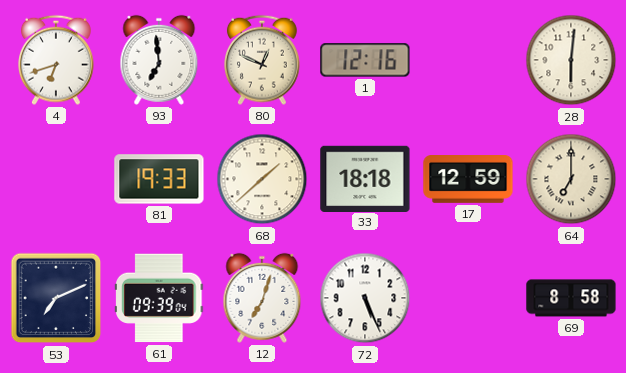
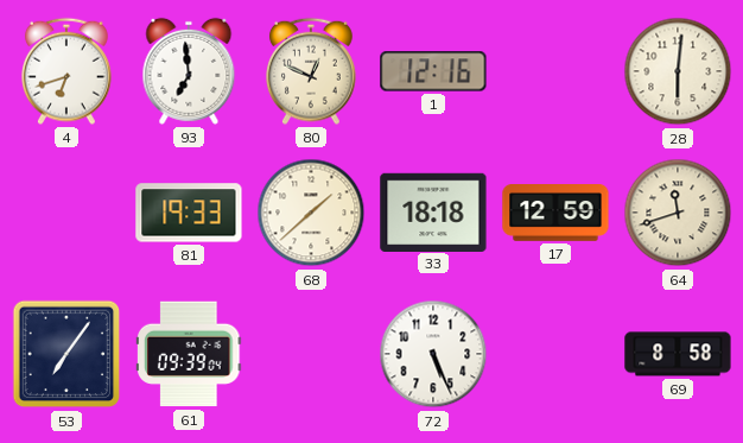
64: 7:00 -> 11:42 (678, 213)
53: 7:11 -> 7:06 (66, 354)
12: 7:03 -> none (262, 298)
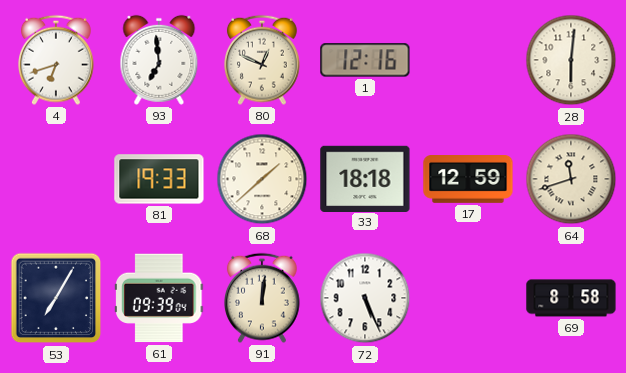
53: 7:06 -> 7:05 (56, 298)
91: none -> 12:01 (263, 298)
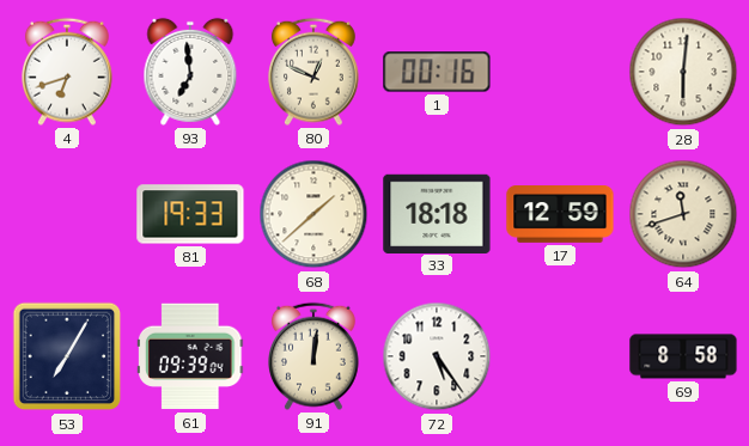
1: 12:16 -> 00:16 (437, 72)
72: 5:26 -> 5:24 (437, 356)
